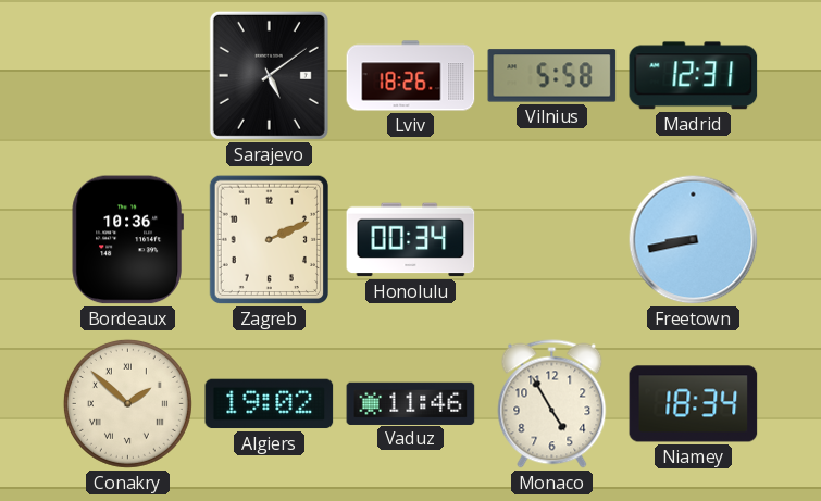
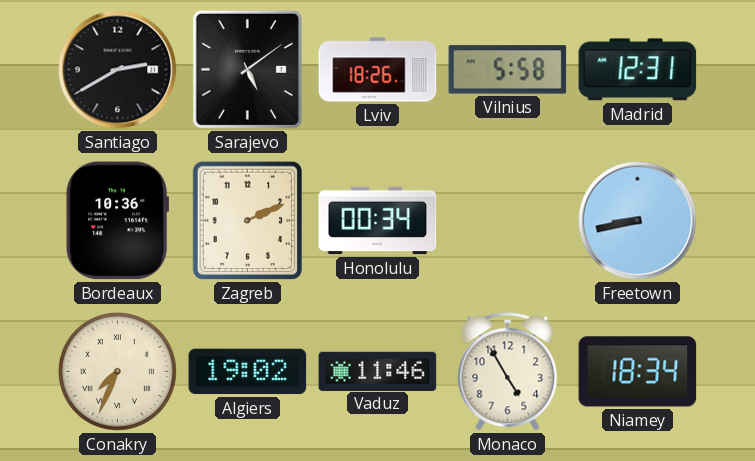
Santiago: none -> 2:40 (118, 70)
Conakry: 1:52 -> 7:34 (117, 371)
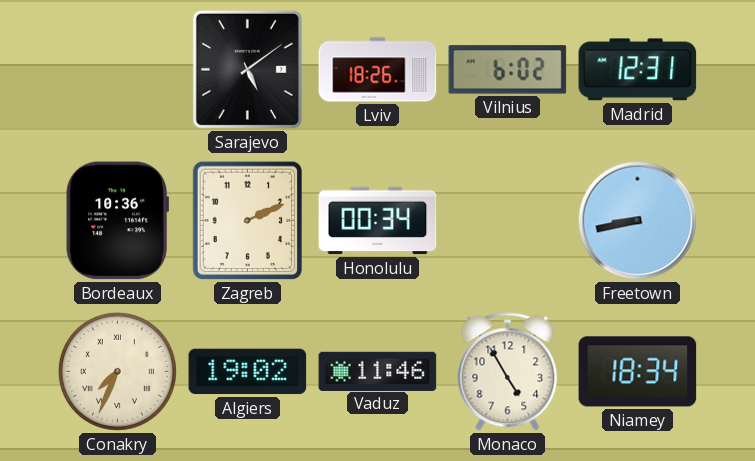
Santiago: 2:40 -> none (118, 70)
Vilnius: 5:58 -> 6:02 (508, 70)
